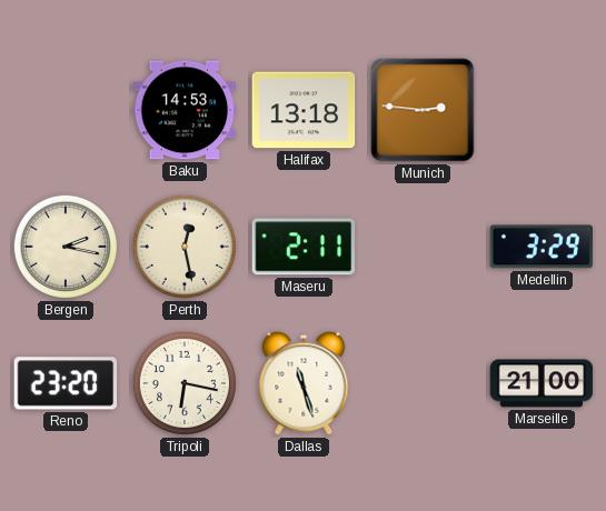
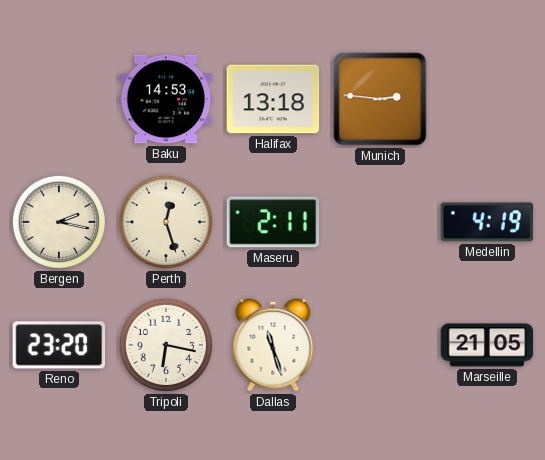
Perth: 12:28 -> 12:27 (166, 222)
Medellin: 3:29 -> 4:19 (487, 222)
Marseille: 21:00 -> 21:05 (487, 345)
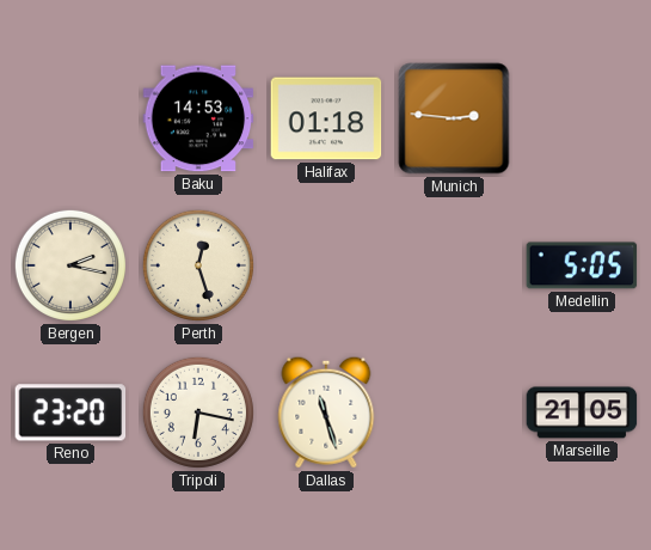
Halifax: 13:18 -> 01:18 (326, 118)
Maseru: 2:11 -> none (273, 222)
Medellin: 4:19 -> 5:05 (582, 265)
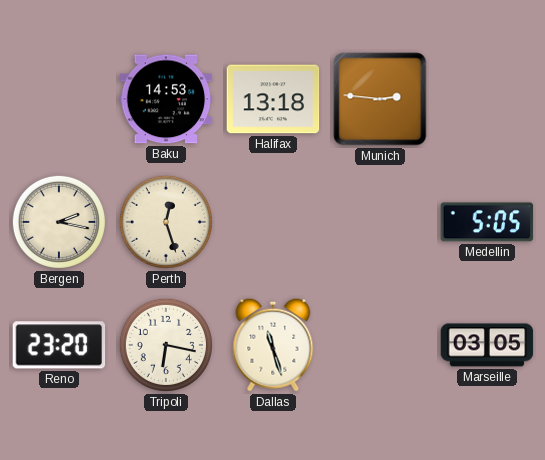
Halifax: 01:18 -> 13:18 (273, 99)
Marseille: 21:05 -> 03:05 (487, 345)
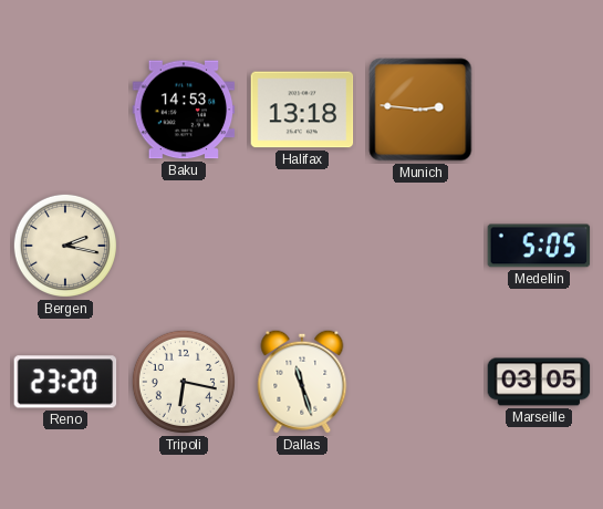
Perth: 12:27 -> none (166, 222)
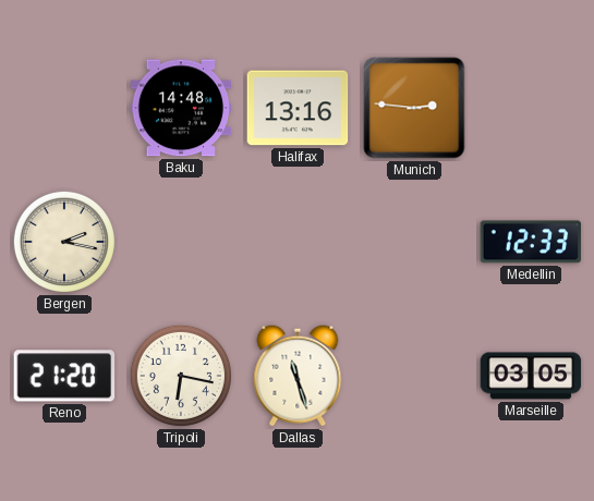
Baku: 14:53 -> 14:48 (181, 108)
Halifax: 13:18 -> 13:16 (298, 108)
Medellin: 5:05 -> 12:33 (531, 242)
Reno: 23:20 -> 21:20 (64, 376)
